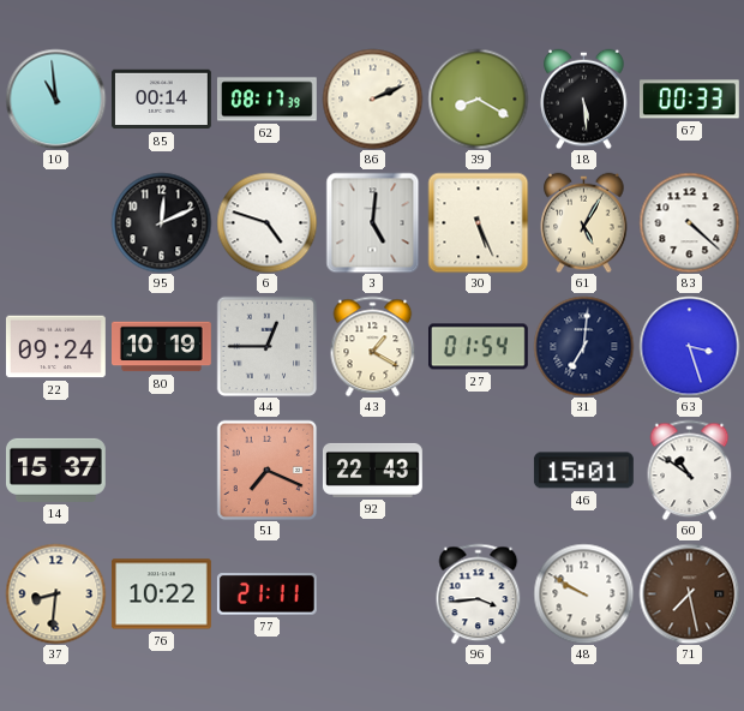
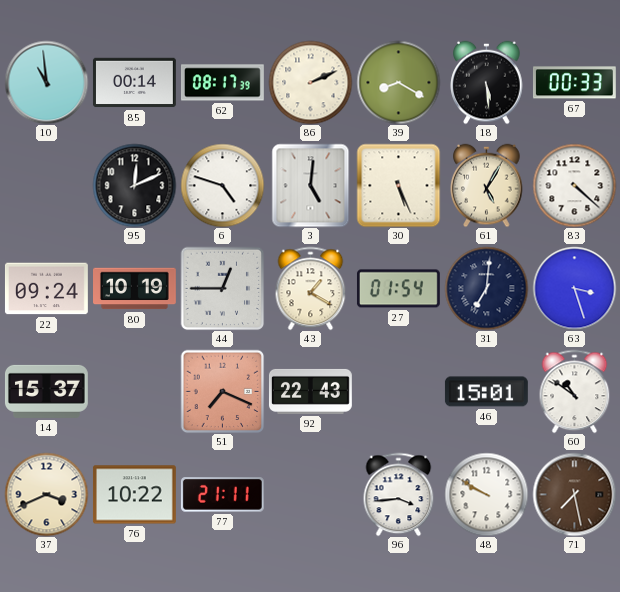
37: 8:31 -> 3:41 (46, 494)
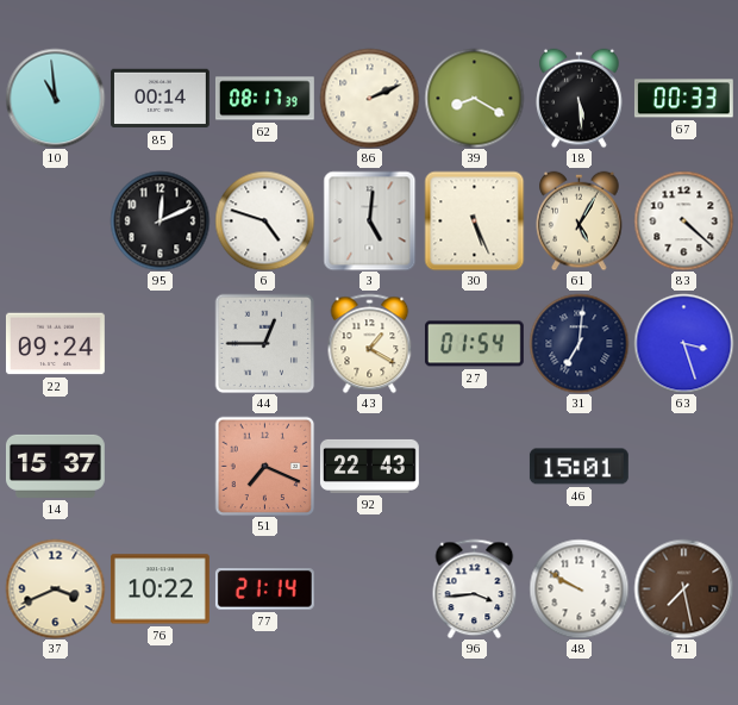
80: 10:19 -> none (135, 289)
60: 10:51 -> none (575, 391)
77: 21:11 -> 21:14 (264, 589)
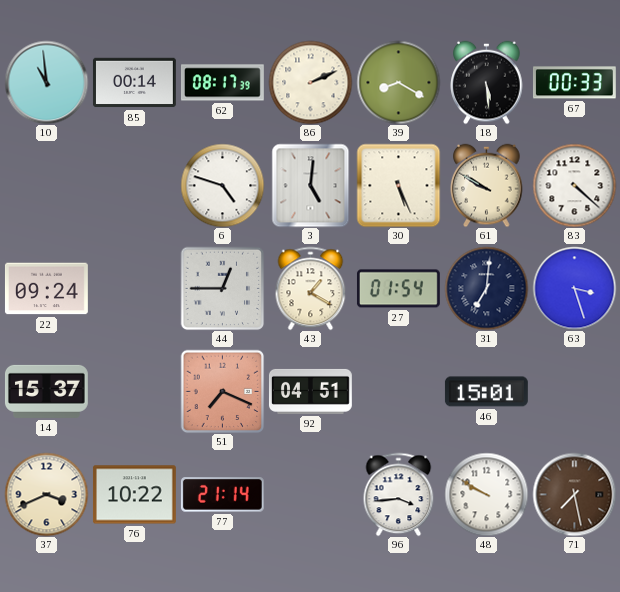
95: 12:11 -> none (160, 220)
61: 5:05 -> 9:50 (487, 185)
92: 22:43 -> 04:51 (311, 391)
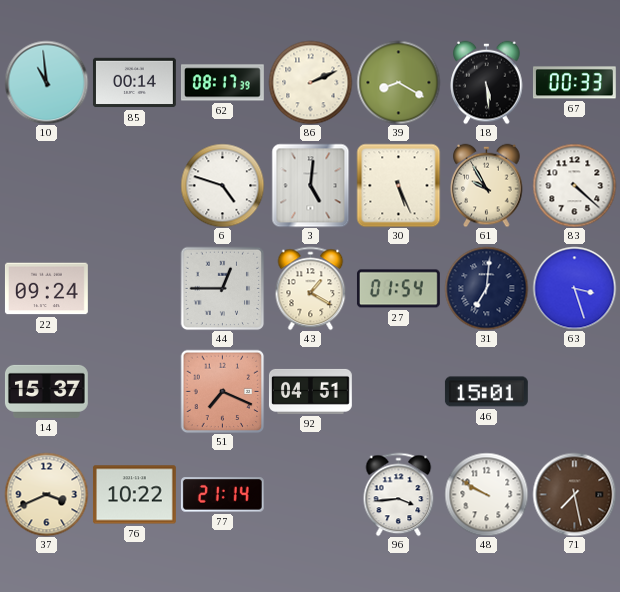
61: 9:50 -> 9:55 (487, 185)
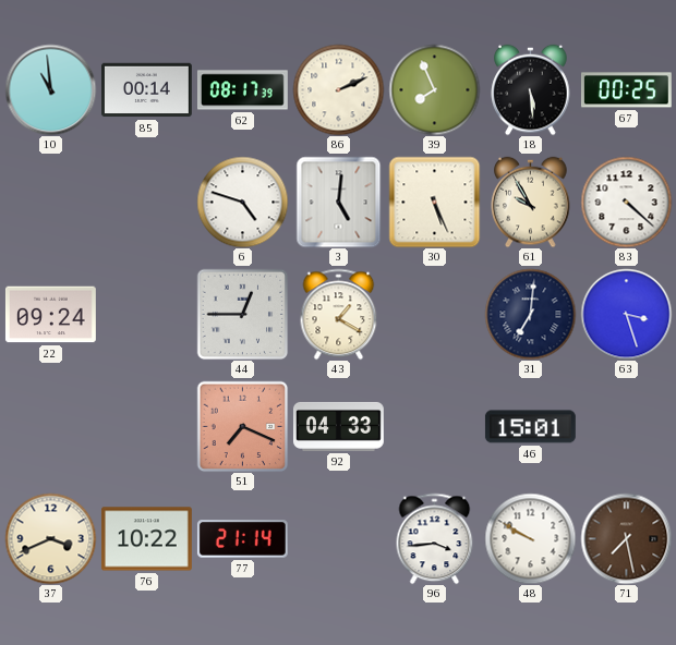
39: 8:20 -> 7:56 (434, 89)
67: 00:33 -> 00:25 (626, 90)
27: 01:54 -> none (398, 289)
14: 15:37 -> none (46, 391)
92: 04:51 -> 04:33 (339, 426)
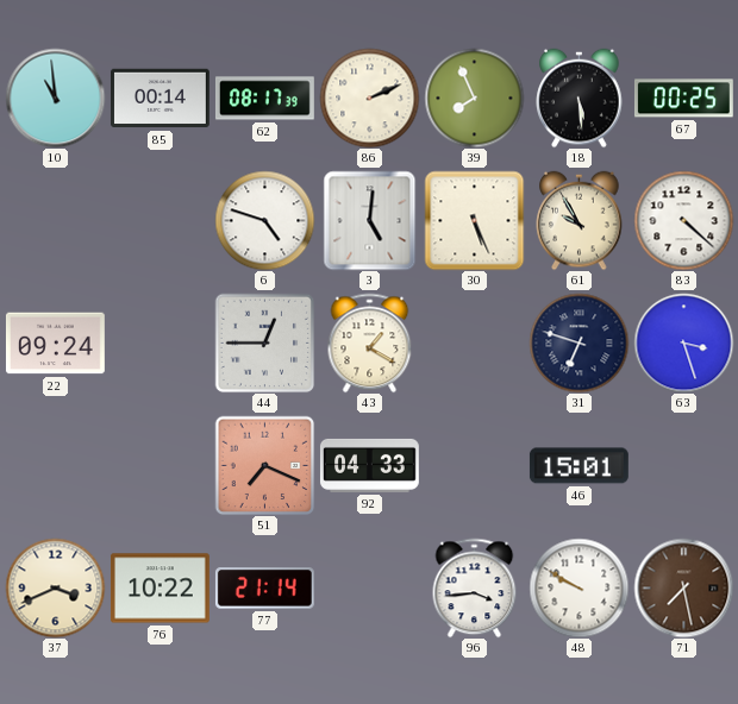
31: 7:01 -> 6:48 (578, 342)
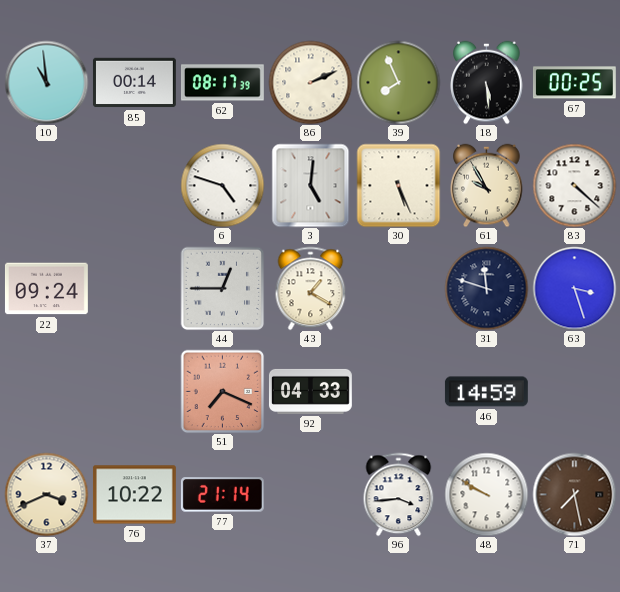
31: 6:48 -> 11:48 (486, 288)
46: 15:01 -> 14:59 (486, 392)
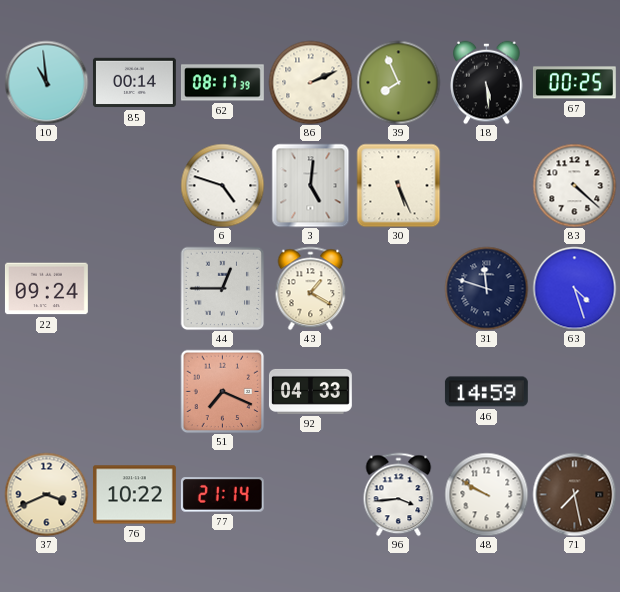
61: 9:55 -> none (487, 185)
63: 3:27 -> 4:27 (574, 288)
